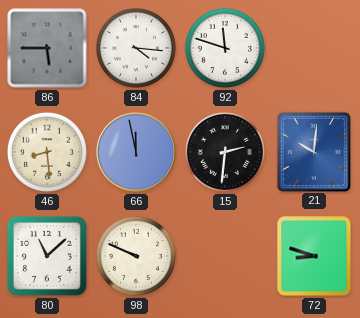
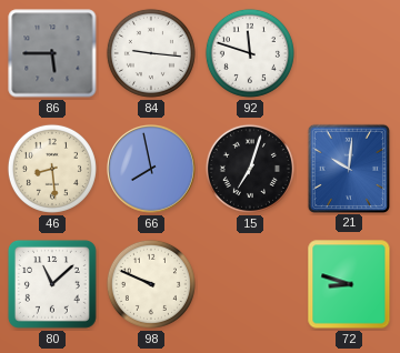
84: 4:16 -> 9:16 (151, 53)
66: 11:58 -> 7:58 (152, 170)
15: 2:31 -> 7:03 (250, 169)
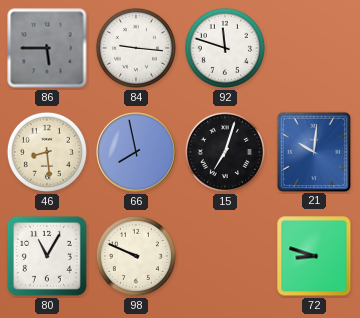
80: 11:08 -> 11:05 (47, 256)
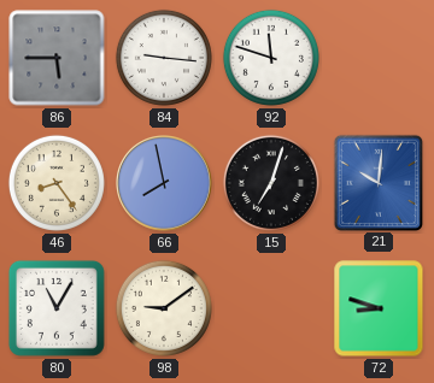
46: 8:29 -> 8:24 (57, 183)
98: 9:49 -> 9:09 (164, 308)
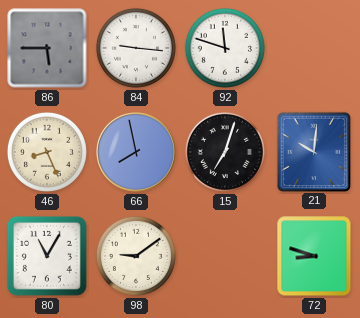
46: 8:24 -> 8:26 (47, 152)
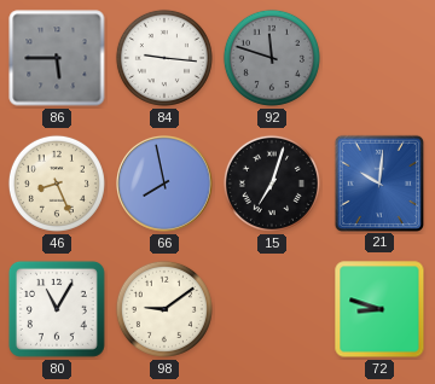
92 dial: white -> grey (272, 58)
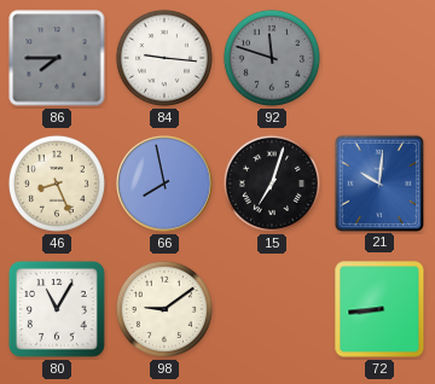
86: 5:45 -> 7:45 (57, 58)
72: 8:48 -> 8:44 (379, 309)
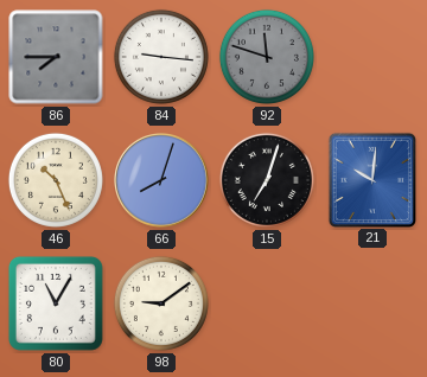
46: 8:26 -> 10:26 (56, 180)
66: 7:58 -> 8:03 (162, 181)
72: 8:44 -> none (379, 309)
